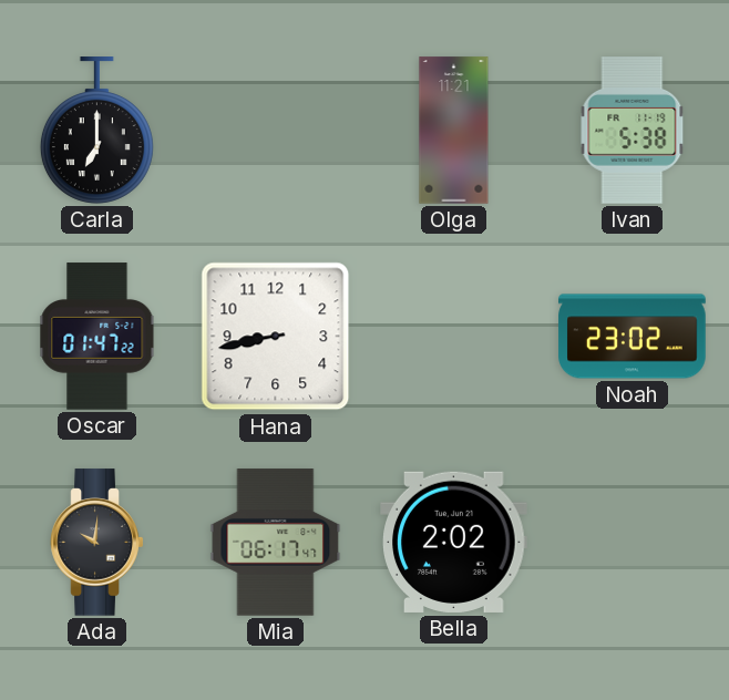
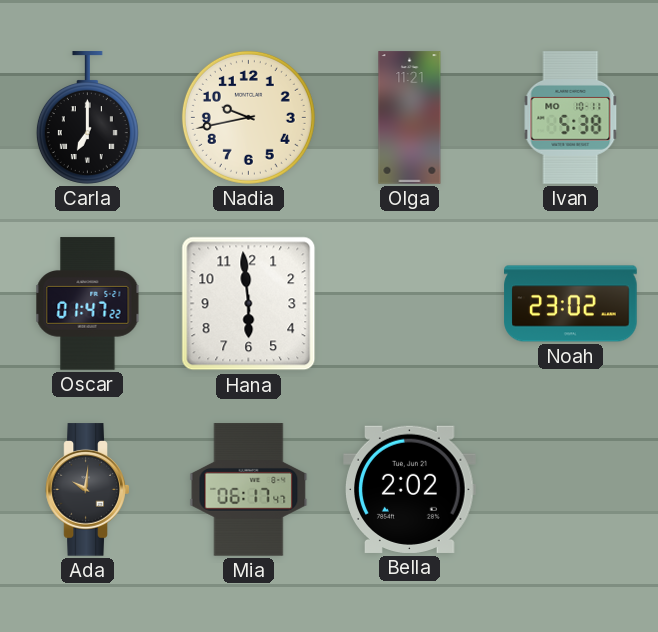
Nadia: none -> 9:43 (248, 117)
Ivan date: FR 11-19 -> MO 10-11 (571, 118)
Hana: 8:43 -> 5:59 (249, 304)
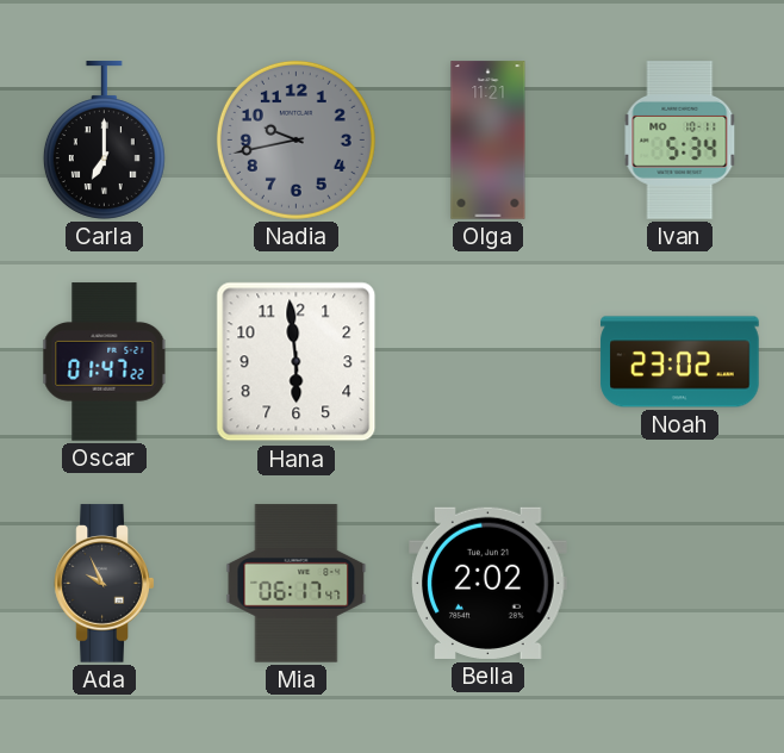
Nadia dial: cream -> grey (295, 139)
Ivan: 5:38 -> 5:34 (680, 141)
Ada: 10:01 -> 9:56 (105, 584)
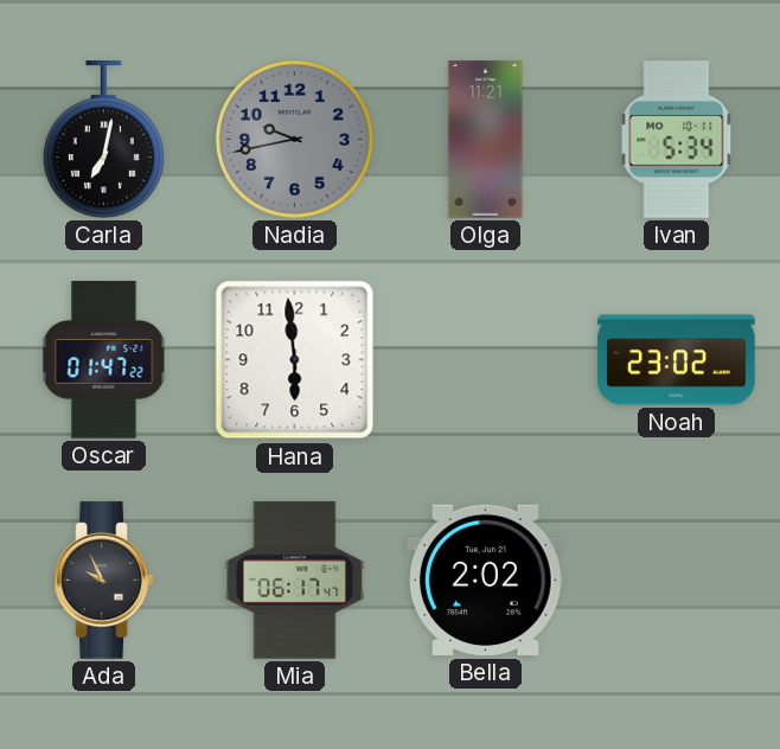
Carla: 7:00 -> 7:02 (103, 140)
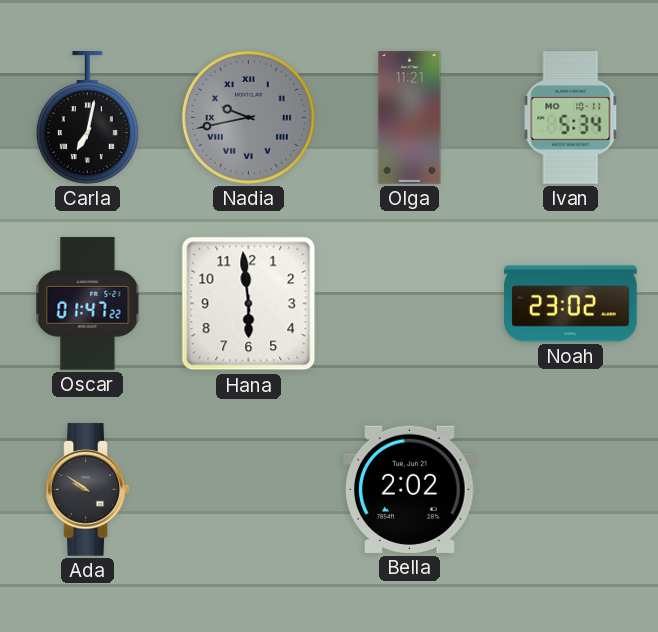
Nadia numerals: Arabic -> Roman (248, 117)
Ada: 9:56 -> 9:51 (88, 490)
Mia: 06:17 -> none (295, 581)
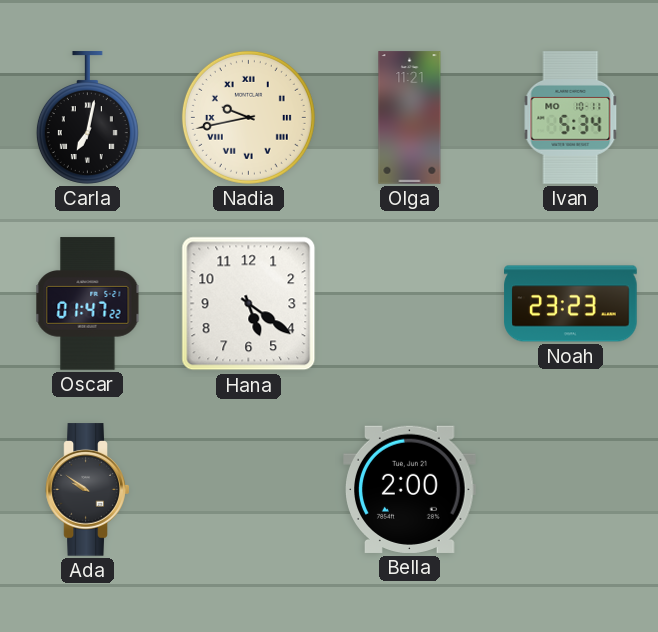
Nadia dial: grey -> cream (248, 117)
Hana: 5:59 -> 5:21 (249, 304)
Noah: 23:02 -> 23:23 (571, 304)
Bella: 2:02 -> 2:00 (410, 489)
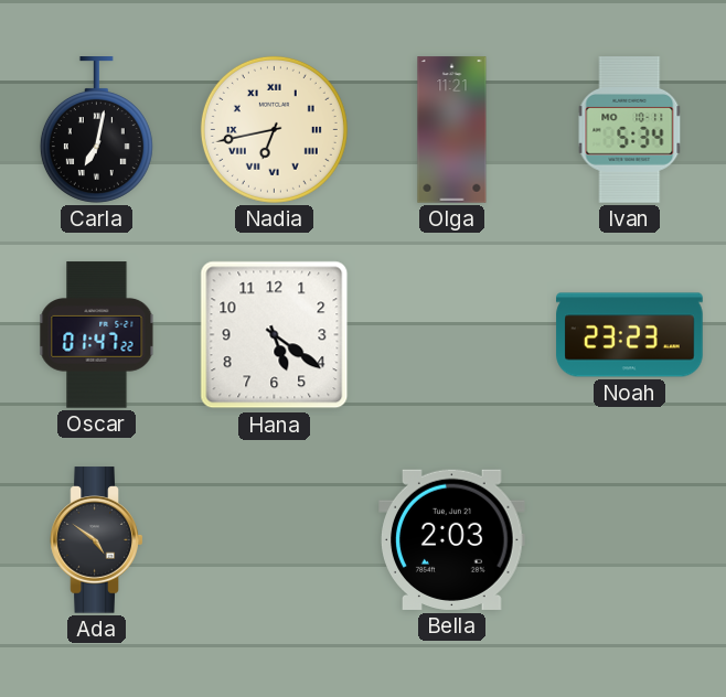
Nadia: 9:43 -> 6:43 (274, 129)
Ada: 9:51 -> 4:51 (97, 540)
Bella: 2:00 -> 2:03 (452, 539)
